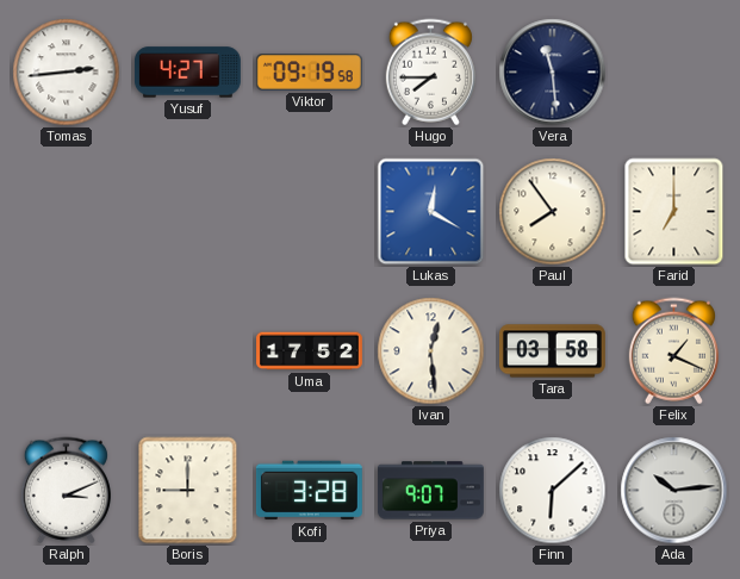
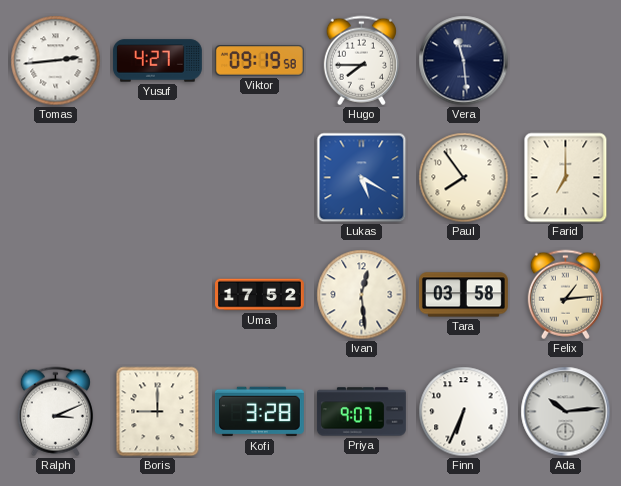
Lukas: 12:20 -> 5:20 (362, 178)
Felix: 1:19 -> 1:14 (565, 295)
Finn: 6:08 -> 6:34 (464, 412)
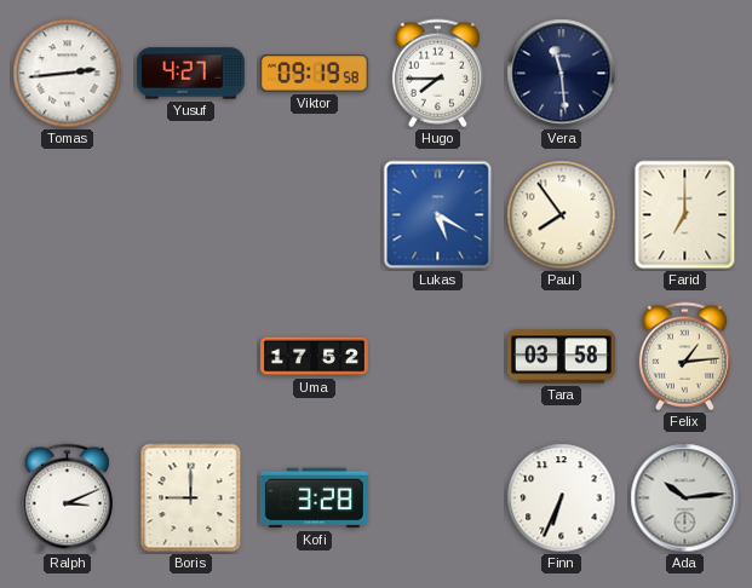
Ivan: 12:29 -> none (362, 295)
Priya: 9:07 -> none (361, 412)
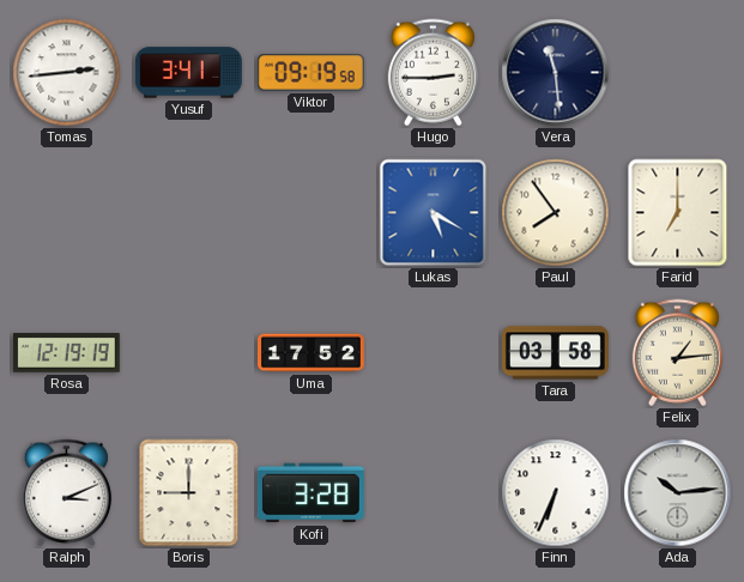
Yusuf: 4:27 -> 3:41 (188, 73)
Hugo: 7:45 -> 2:45 (433, 73)
Rosa: none -> 12:19 (66, 353)
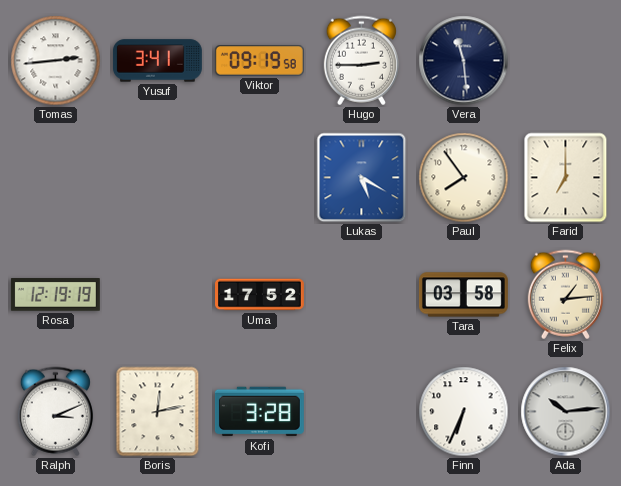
Boris: 9:00 -> 12:13 (158, 412)
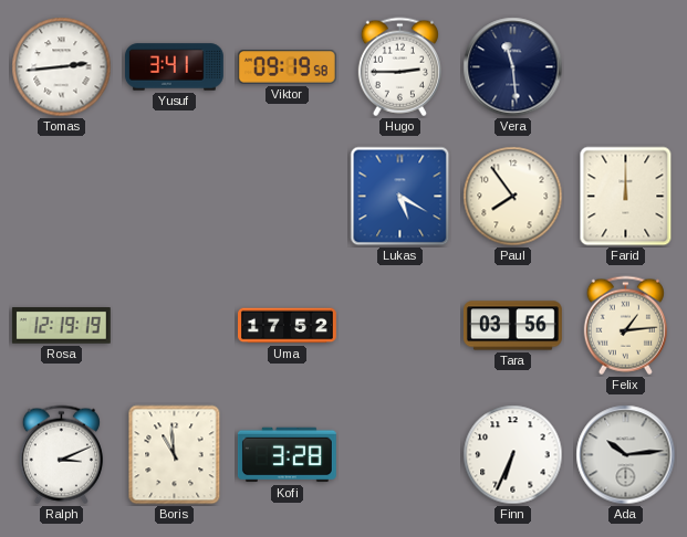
Farid: 7:00 -> 12:00 (626, 197)
Tara: 03:58 -> 03:56 (512, 326)
Boris: 12:13 -> 10:59 (175, 455)
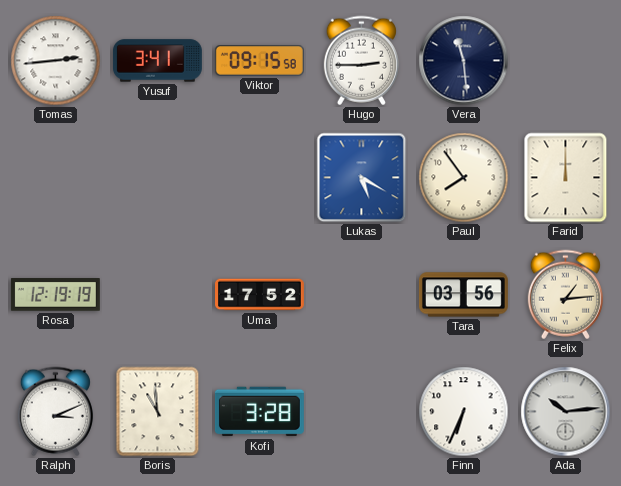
Viktor: 09:19 -> 09:15 (259, 61)
